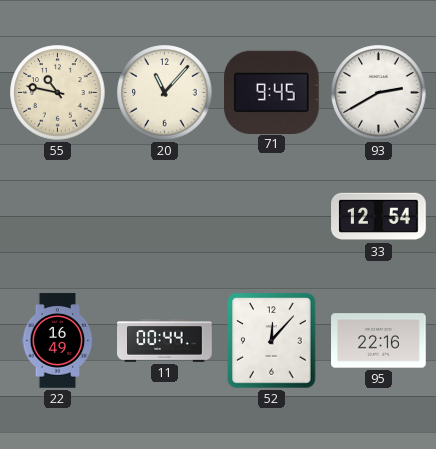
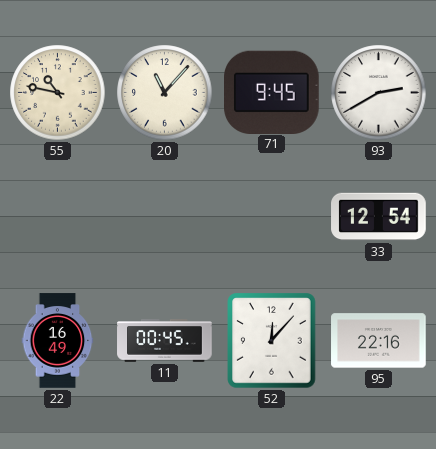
11: 00:44 -> 00:45 (165, 341)
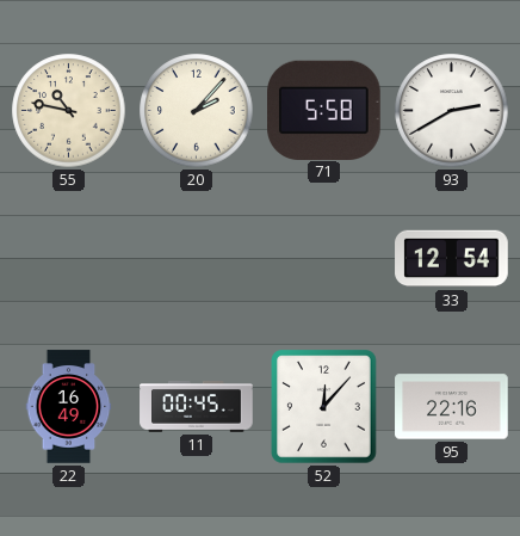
20: 11:07 -> 2:07 (197, 111)
71: 9:45 -> 5:58 (324, 110)
